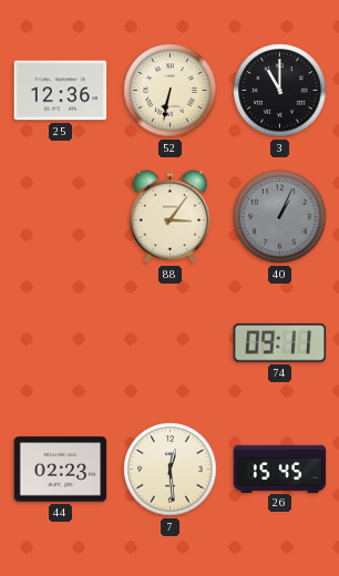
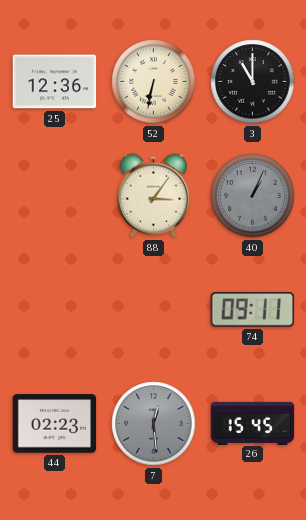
7 dial: cream -> grey (154, 424)
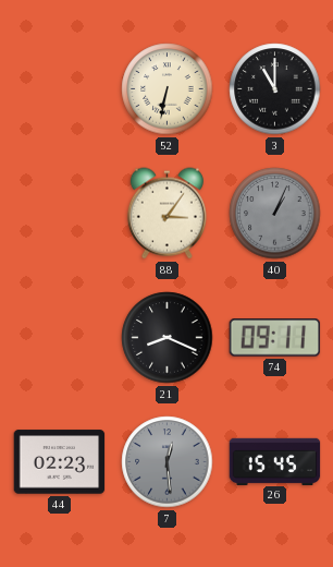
25: 12:36 -> none (55, 82)
21: none -> 8:19 (168, 338)
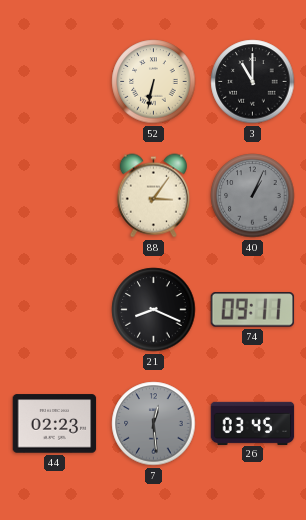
26: 15:45 -> 03:45 (253, 423)
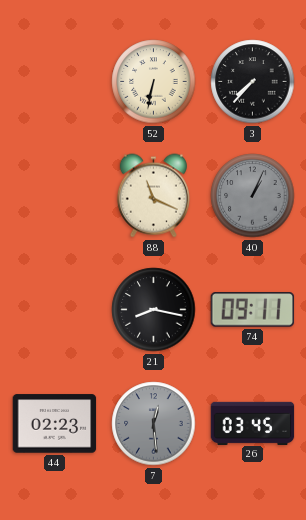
3: 11:00 -> 7:37 (253, 82)
88: 3:06 -> 11:19 (153, 196)
21: 8:19 -> 8:17 (154, 310)
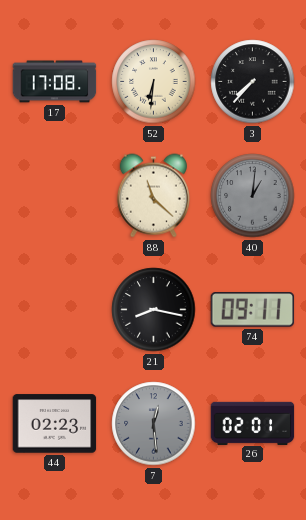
17: none -> 17:08 (55, 82)
52: 6:32 -> 6:31 (154, 82)
88: 11:19 -> 11:22 (153, 196)
40: 1:04 -> 1:01 (253, 196)
26: 03:45 -> 02:01 (253, 423)
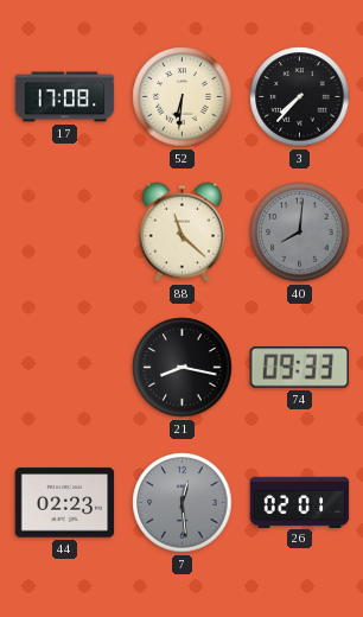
40: 1:01 -> 8:01 (300, 233)
74: 09:11 -> 09:33 (300, 368)
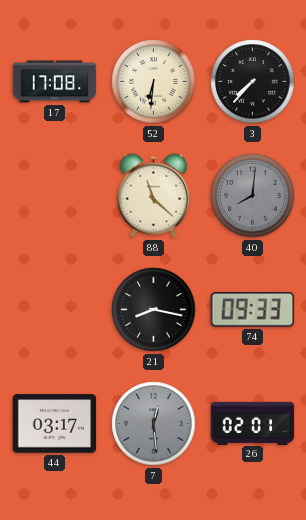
44: 02:23 -> 03:17 (55, 424)
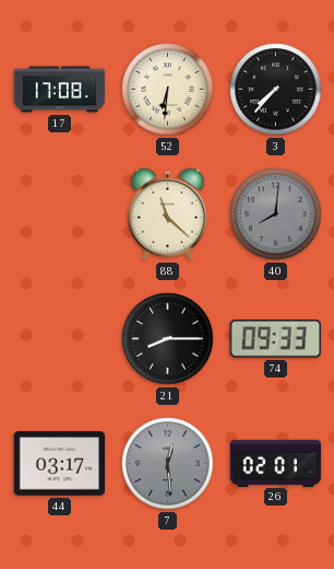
21: 8:17 -> 8:15 (168, 339)
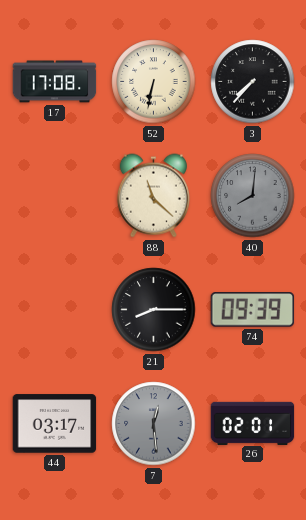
52: 6:31 -> 6:32 (154, 82)
74: 09:33 -> 09:39 (253, 310)
